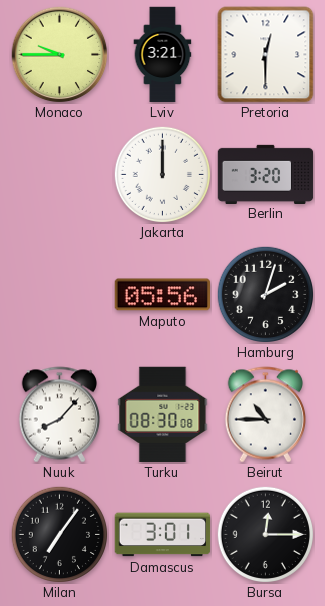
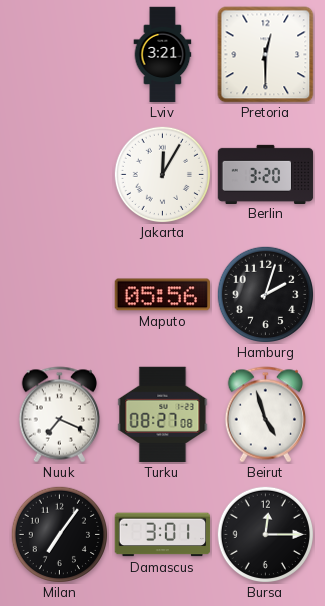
Monaco: 9:45 -> none (60, 55)
Jakarta: 12:00 -> 12:05 (162, 174)
Nuuk: 8:07 -> 7:19 (59, 415)
Turku: 08:30 -> 08:27 (163, 415)
Beirut: 10:45 -> 4:57 (265, 415)
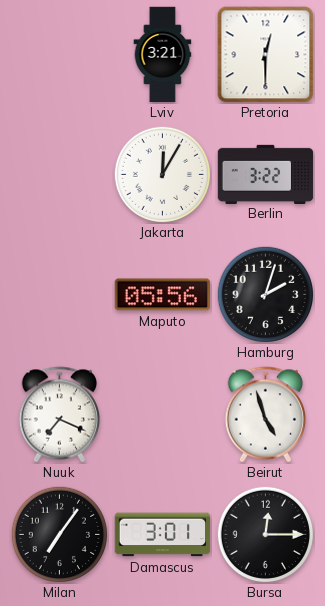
Berlin: 3:20 -> 3:22 (266, 174)
Turku: 08:27 -> none (163, 415)
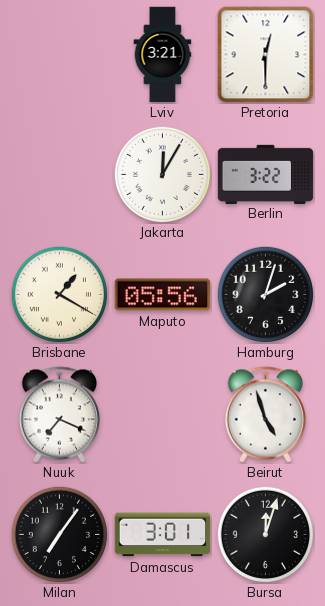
Brisbane: none -> 1:20 (59, 294)
Bursa: 12:15 -> 12:03 (265, 534)
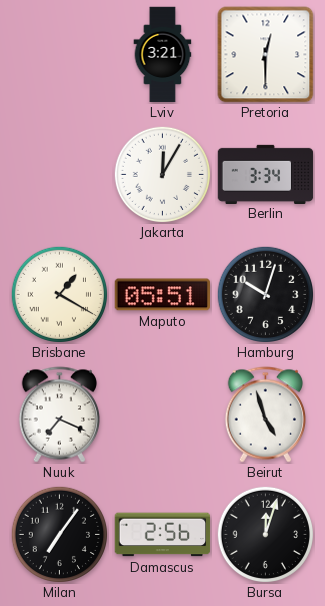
Berlin: 3:22 -> 3:34 (266, 174)
Maputo: 05:56 -> 05:51 (162, 295)
Hamburg: 2:03 -> 10:03 (265, 294)
Damascus: 3:01 -> 2:56 (163, 535)
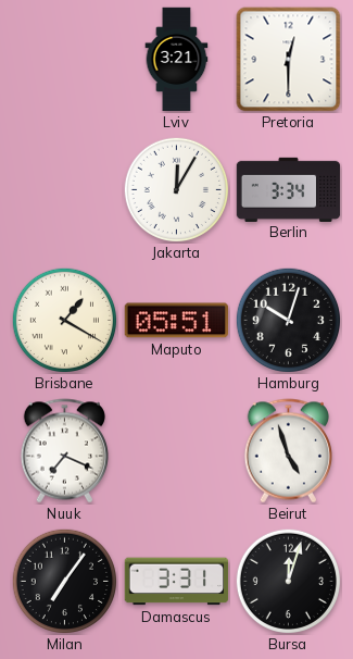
Damascus: 2:56 -> 3:31 (177, 582)
